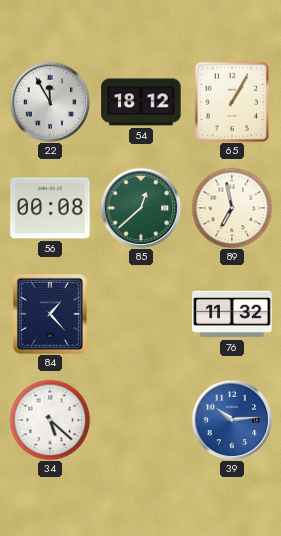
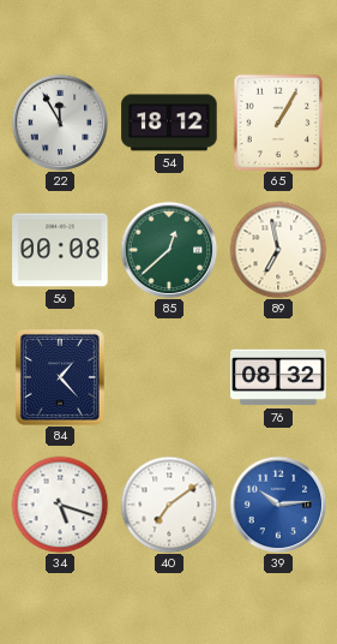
76: 11:32 -> 08:32 (278, 377)
34: 5:22 -> 5:18 (60, 505)
40: none -> 7:09 (169, 505)
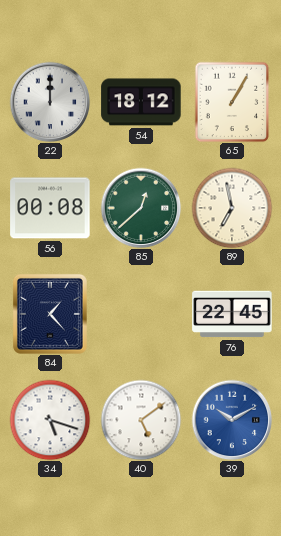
22: 11:55 -> 12:00 (50, 102)
76: 08:32 -> 22:45 (232, 314)
40: 7:09 -> 5:09 (141, 420)
39: 10:14 -> 10:10 (232, 420)
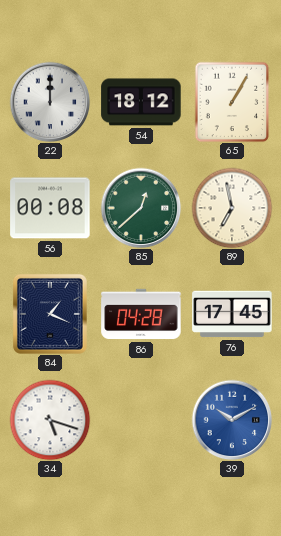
84: 1:23 -> 1:19 (50, 314)
86: none -> 04:28 (141, 314)
76: 22:45 -> 17:45 (232, 314)
40: 5:09 -> none (141, 420)
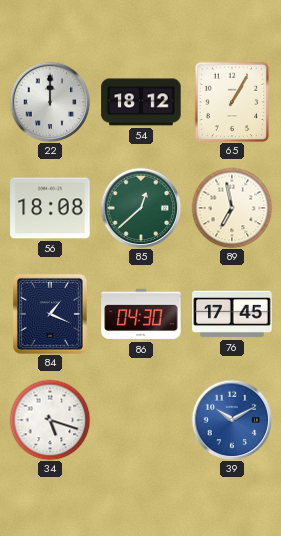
56: 00:08 -> 18:08 (50, 208)
86: 04:28 -> 04:30 (141, 314)
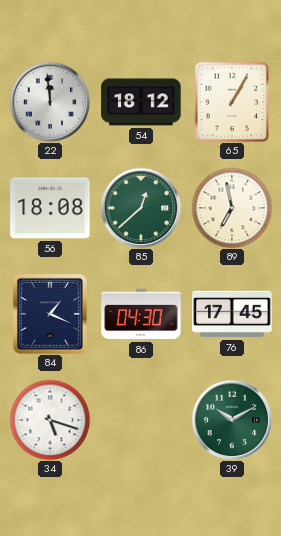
22: 12:00 -> 11:59 (50, 102)
39 dial: blue -> green (232, 420)
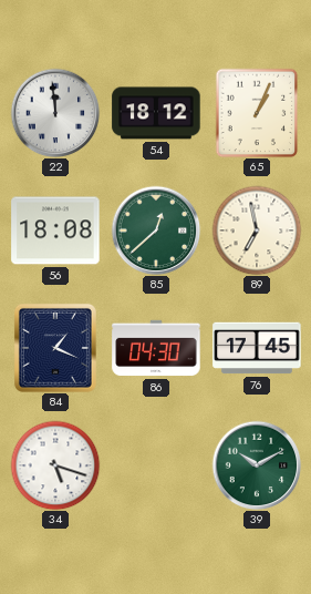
65: 1:05 -> 1:04 (257, 113)
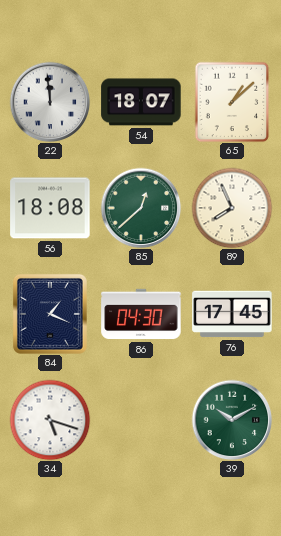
54: 18:12 -> 18:07 (141, 102)
65: 1:04 -> 1:08 (232, 102)
89: 6:58 -> 7:56 (232, 208)
